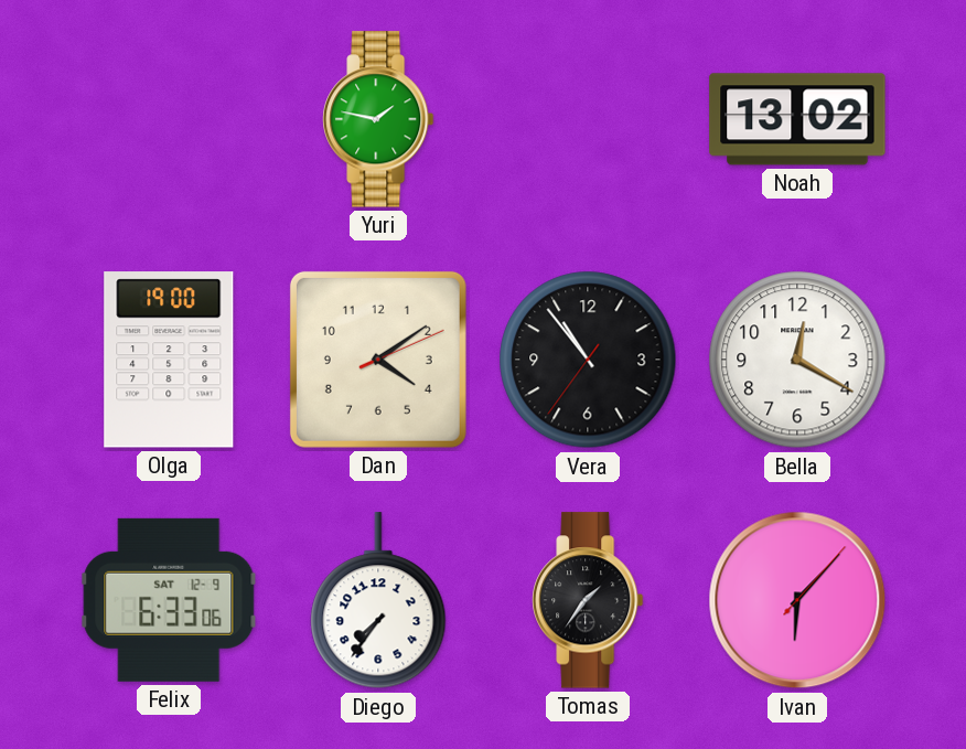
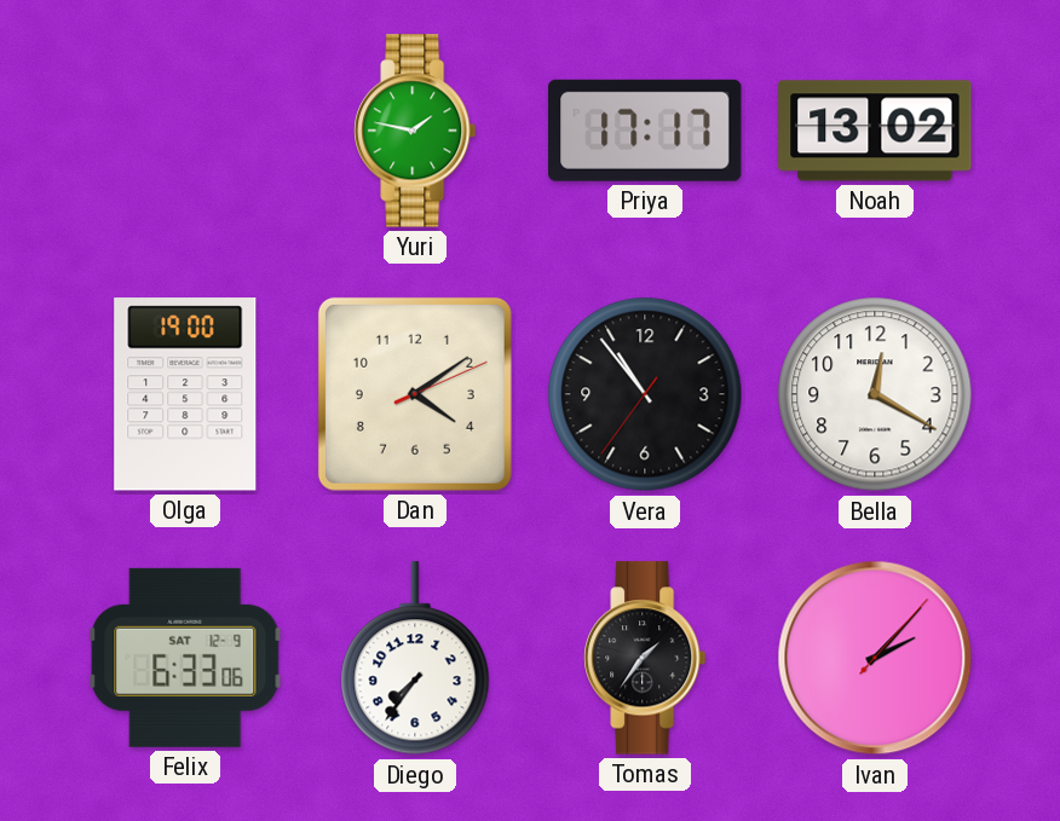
Priya: none -> 17:17 (645, 131)
Ivan: 6:07 -> 2:07 (875, 658)
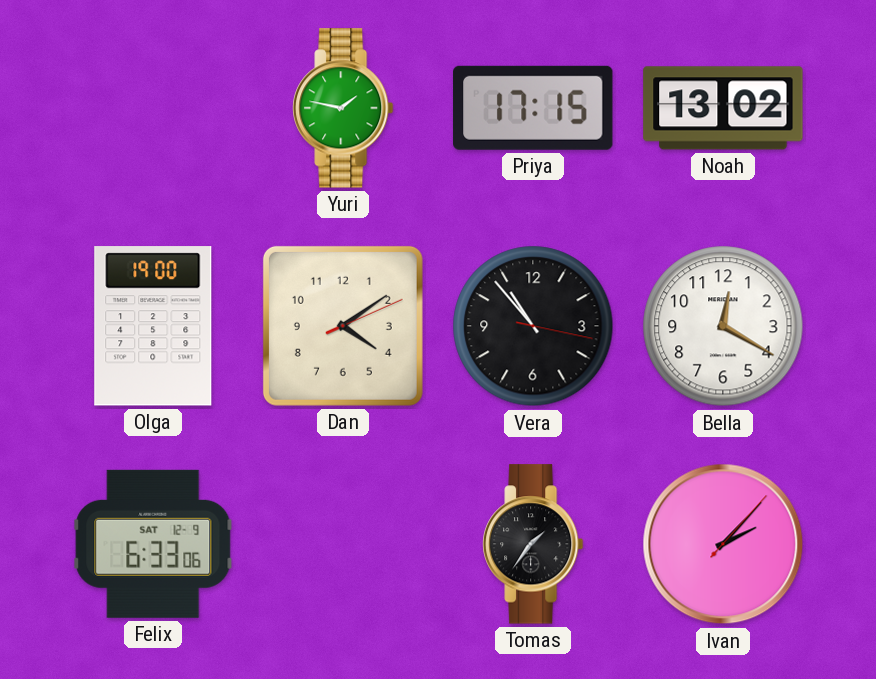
Priya: 17:17 -> 17:15 (533, 108)
Vera: 10:53:36 -> 10:53:17 (533, 326)
Diego: 7:36 -> none (415, 659)
